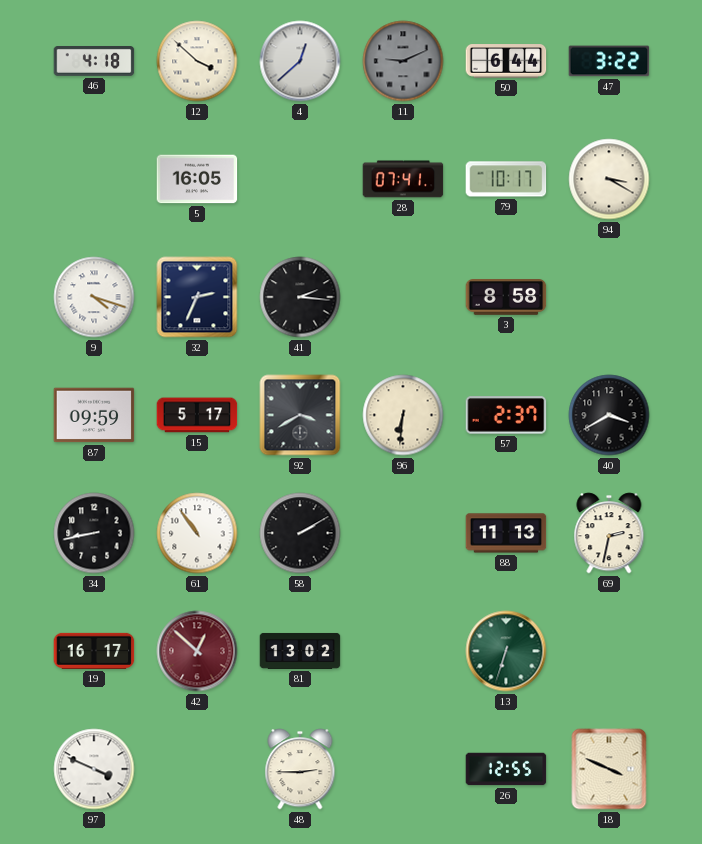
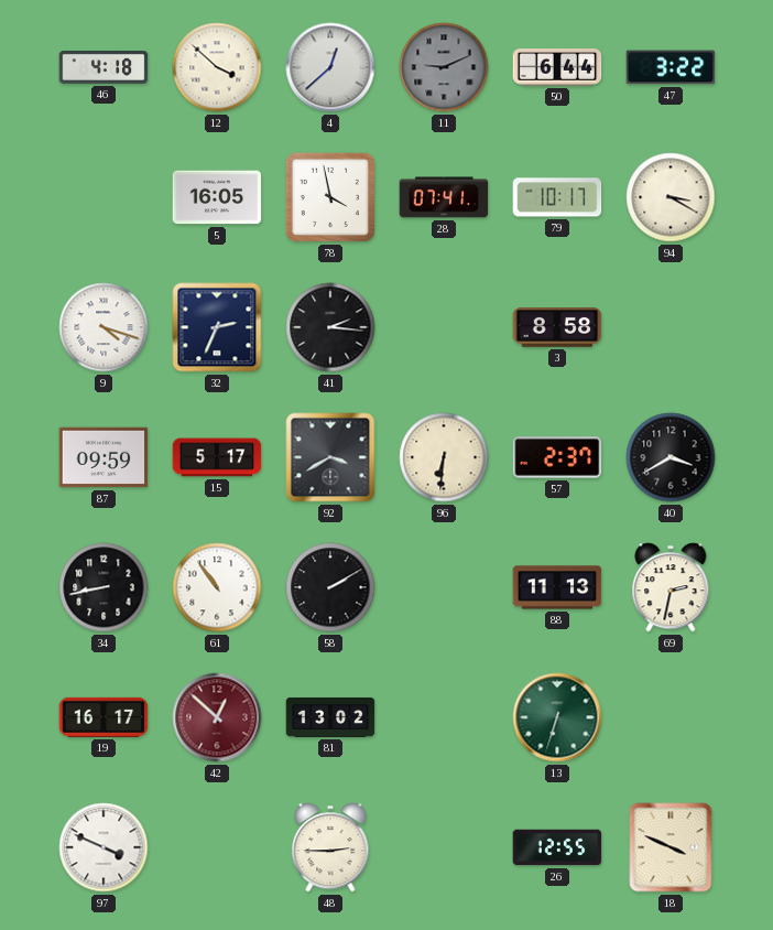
78: none -> 3:58 (330, 197)
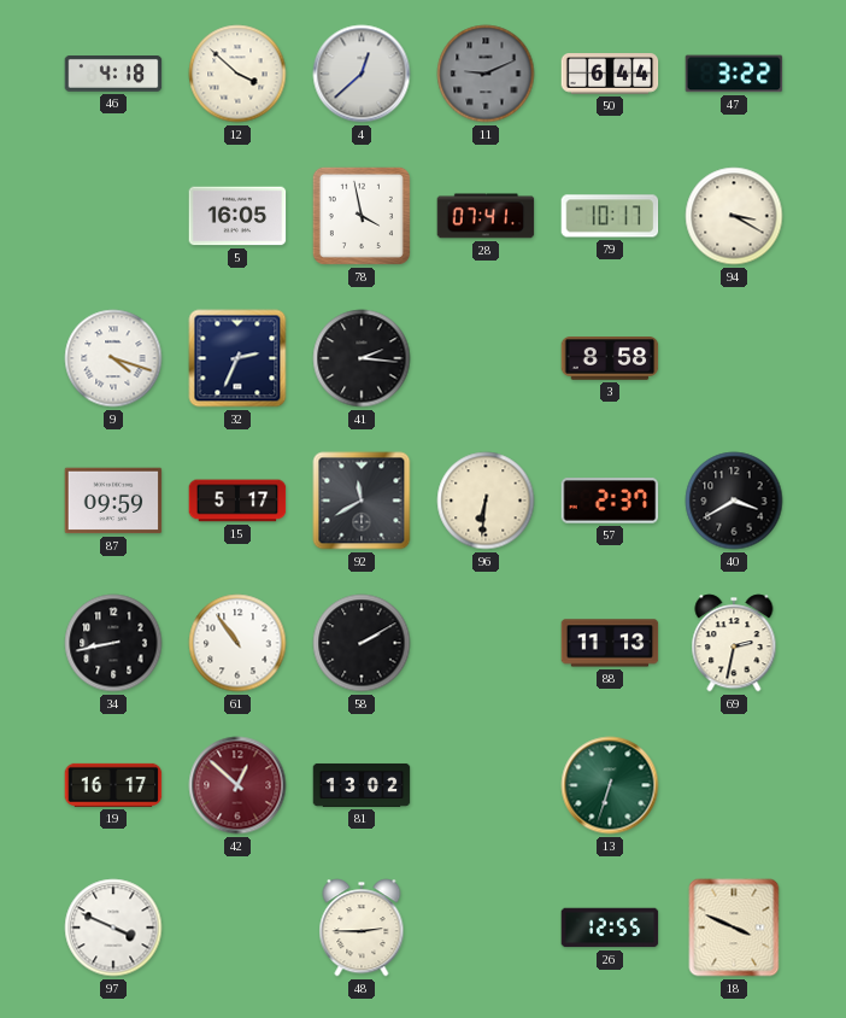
92: 3:40 -> 11:40 (362, 501)
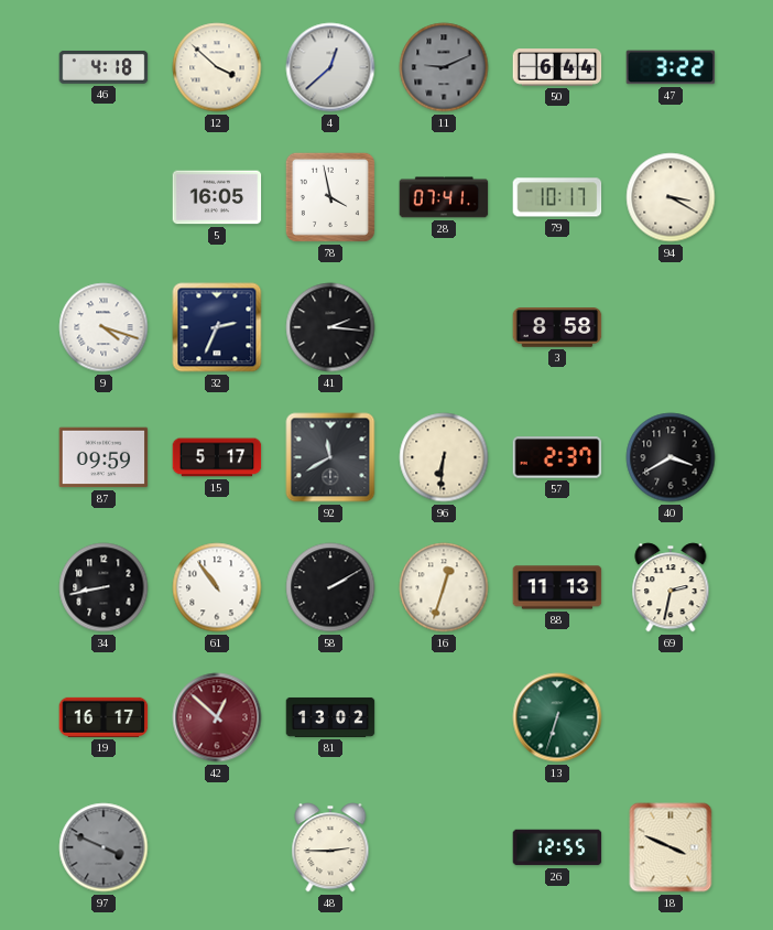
16: none -> 12:33 (444, 587)
97 dial: white -> grey (104, 847)
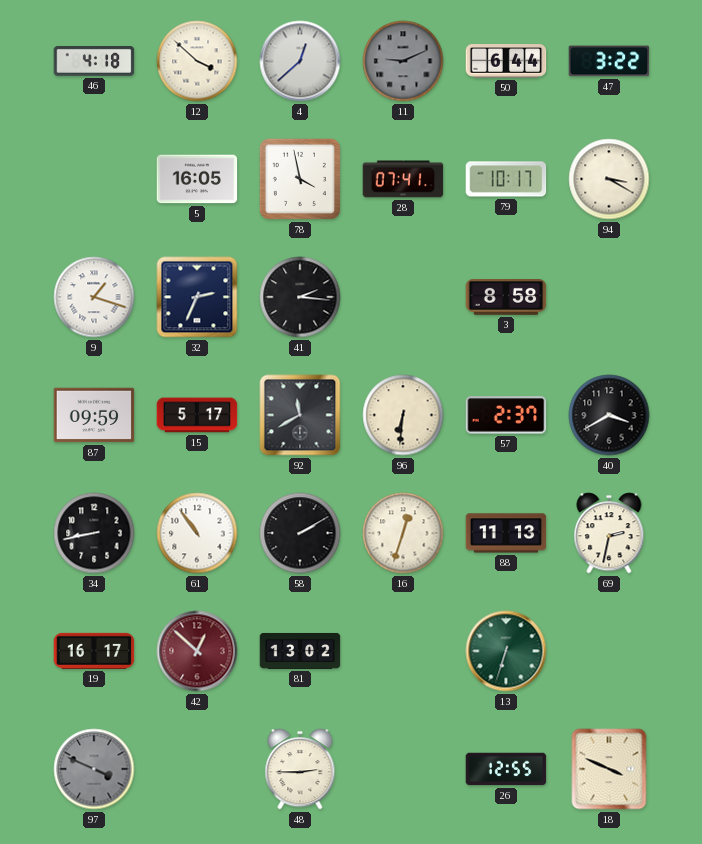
9: 4:18 -> 1:18 (94, 297)
